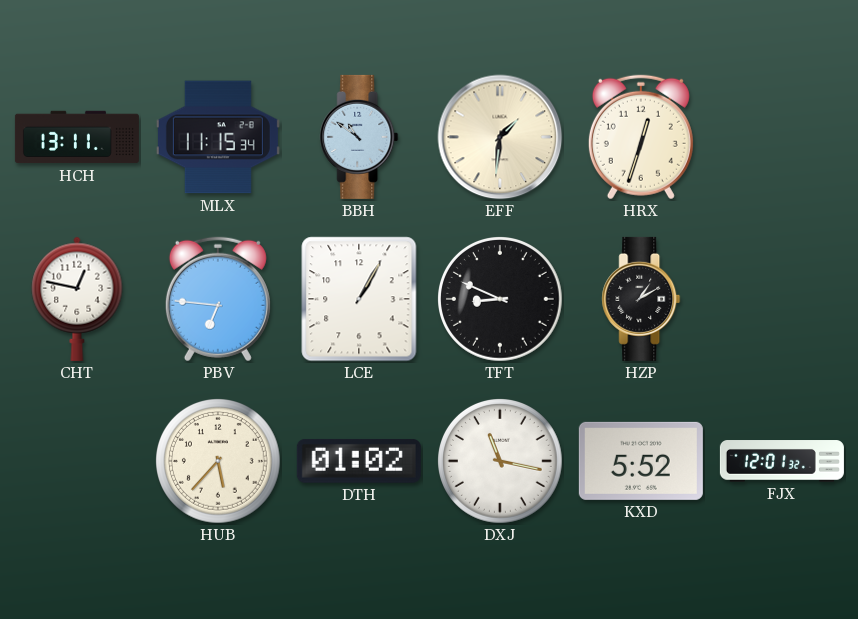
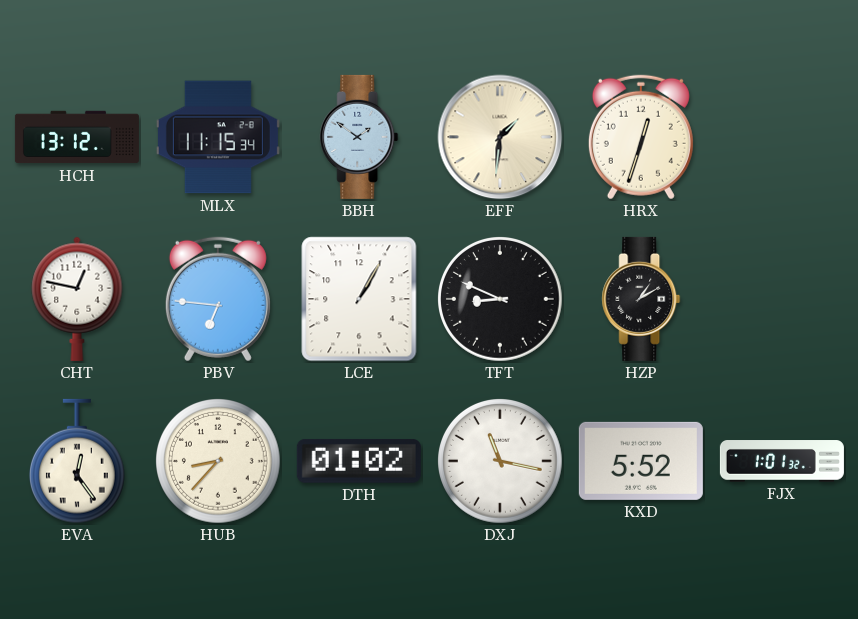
HCH: 13:11 -> 13:12 (77, 137)
BBH: 10:51 -> 1:51 (359, 137)
EVA: none -> 12:24 (77, 461)
HUB: 5:37 -> 8:37 (219, 462)
FJX: 12:01 -> 1:01 (782, 461)
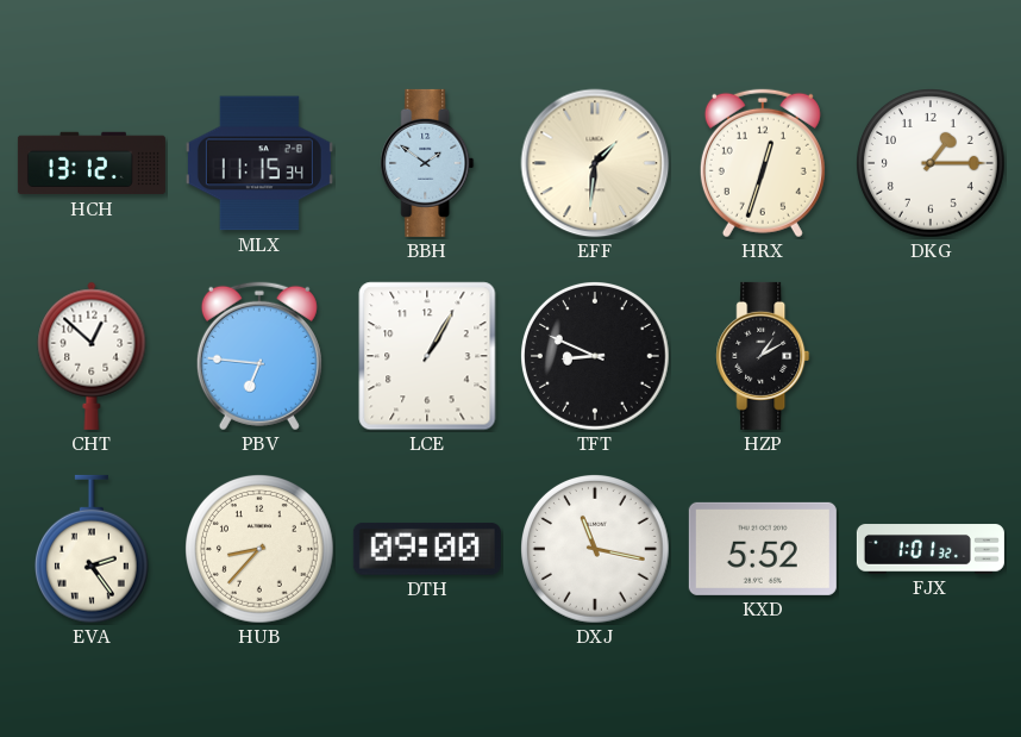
DKG: none -> 1:15 (932, 164)
CHT: 12:47 -> 12:52 (92, 356)
EVA: 12:24 -> 2:24 (92, 549)
DTH: 01:02 -> 09:00 (427, 549)
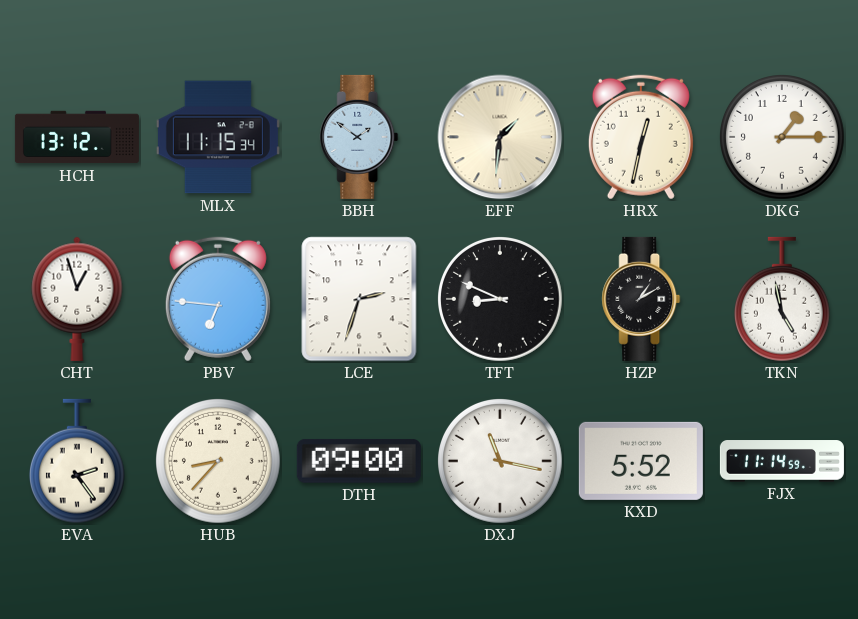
HRX: 12:33 -> 12:32 (641, 137)
CHT: 12:52 -> 12:57 (77, 299)
LCE: 1:05 -> 2:33 (359, 299)
TKN: none -> 4:58 (782, 299)
FJX: 1:01 -> 11:14 (782, 461)
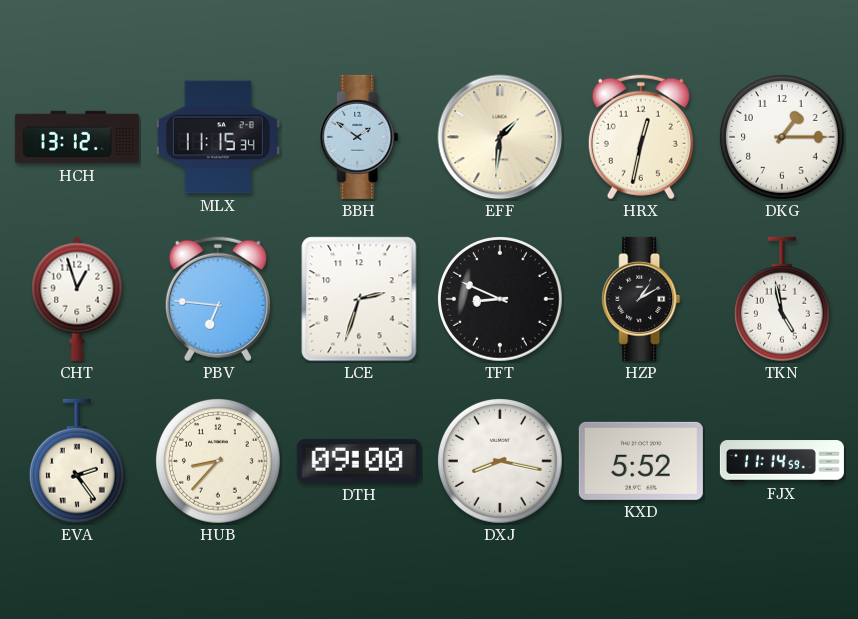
DXJ: 11:17 -> 8:17 (501, 462)
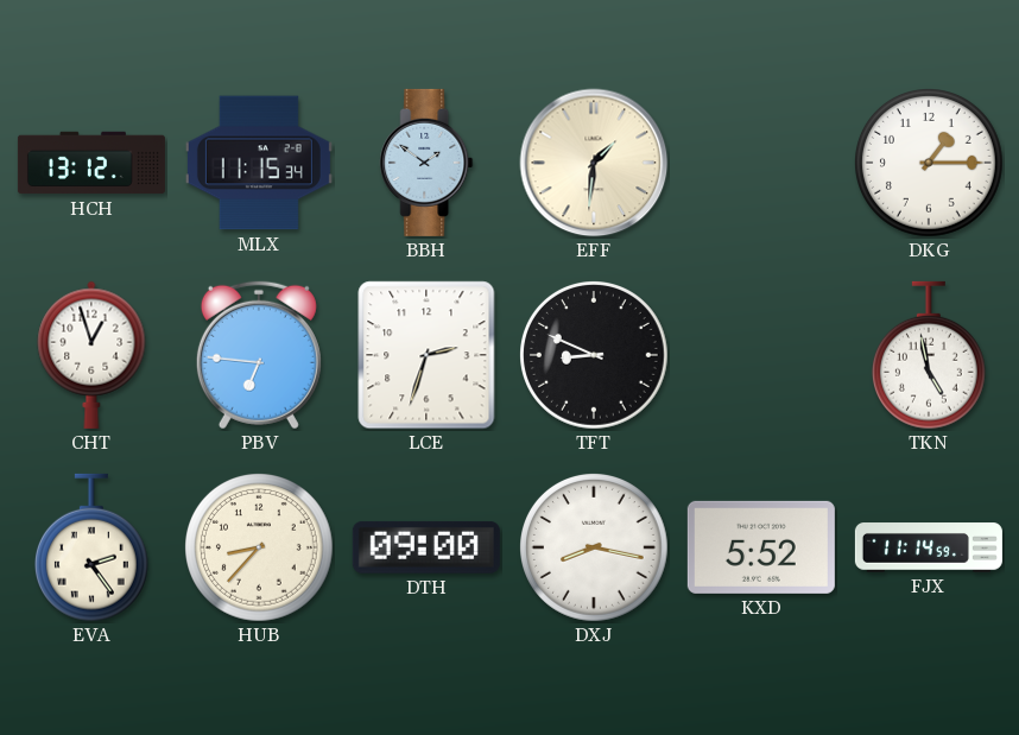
HRX: 12:32 -> none (641, 137)
HZP: 1:10 -> none (641, 299)
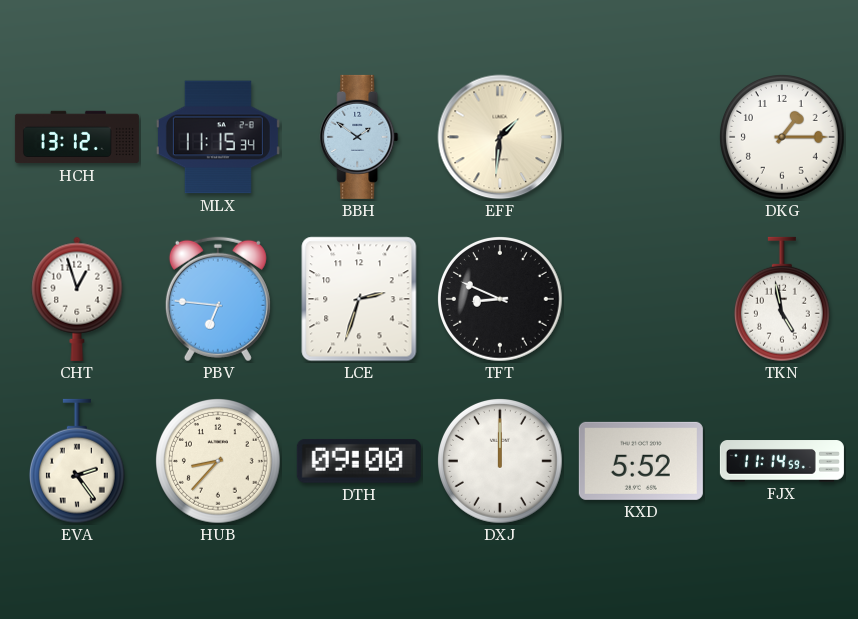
DXJ: 8:17 -> 12:00 (501, 462)
